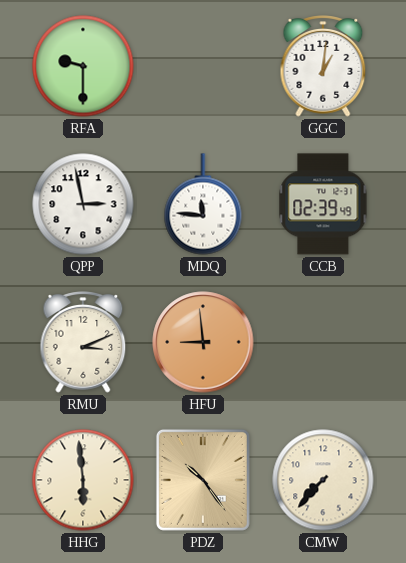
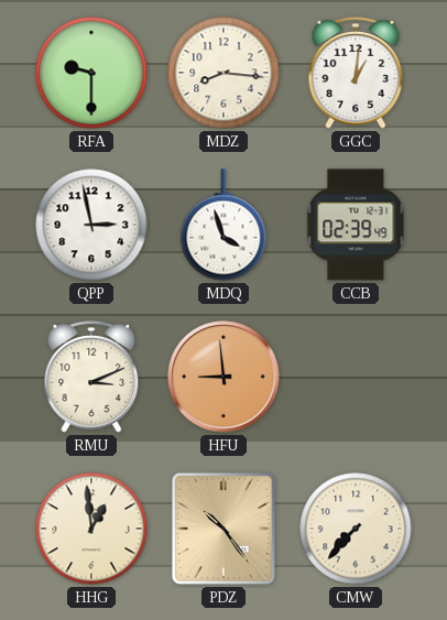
MDZ: none -> 8:16 (223, 73)
MDQ: 11:46 -> 3:57 (223, 225)
HHG: 5:59 -> 12:59 (91, 529)
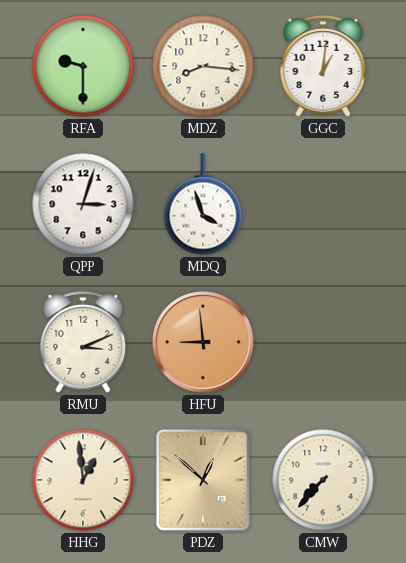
QPP: 2:58 -> 3:03 (83, 204)
CCB: 02:39 -> none (356, 225)
PDZ: 10:24 -> 12:52 (203, 480)
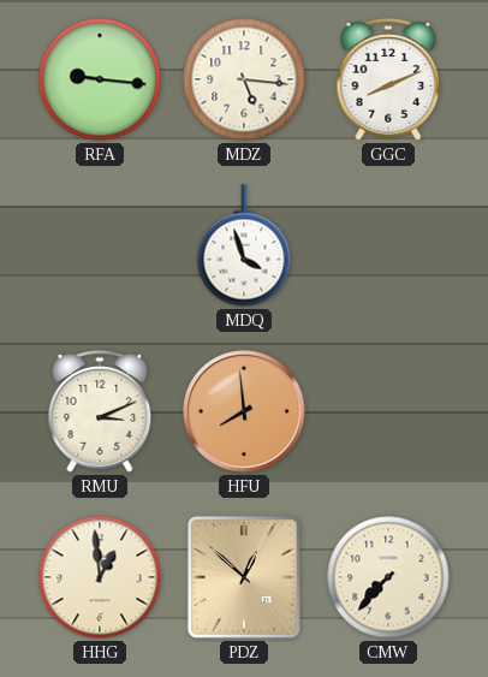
RFA: 9:30 -> 9:16 (100, 79)
MDZ: 8:16 -> 5:16 (244, 79)
GGC: 1:01 -> 8:11 (388, 79)
QPP: 3:03 -> none (83, 204)
HFU: 8:59 -> 7:59 (244, 411)
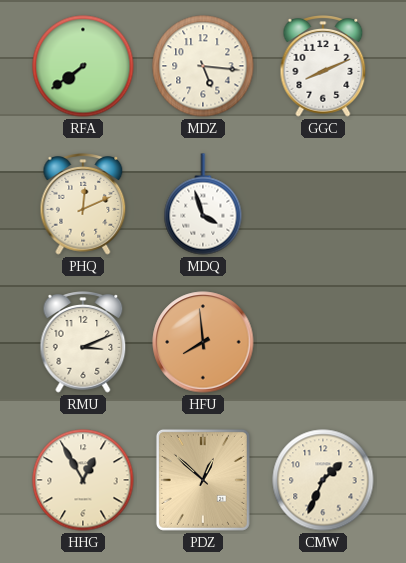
RFA: 9:16 -> 7:39 (83, 66)
PHQ: none -> 12:11 (83, 204)
HHG: 12:59 -> 12:55 (83, 480)
CMW: 7:37 -> 1:34 (323, 480)
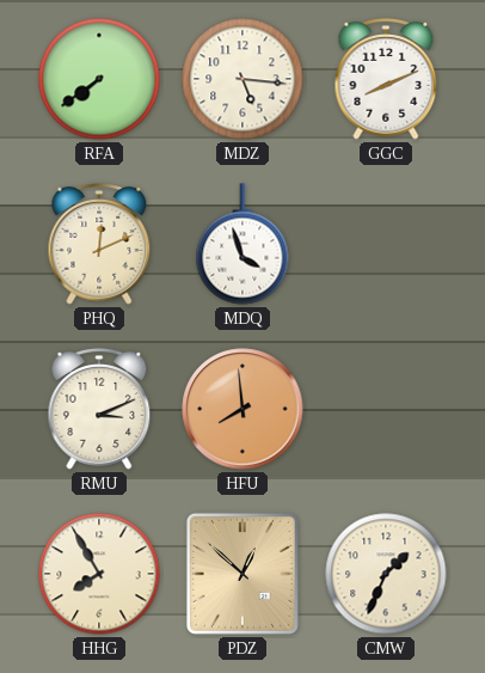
HHG: 12:55 -> 7:55 (99, 574)
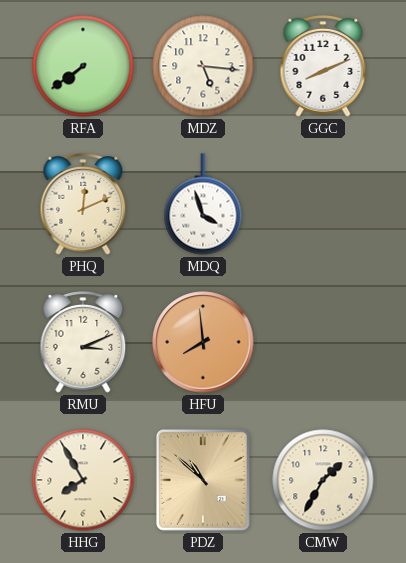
PDZ: 12:52 -> 10:52 (203, 480)
CMW: 1:34 -> 1:35 (323, 480)
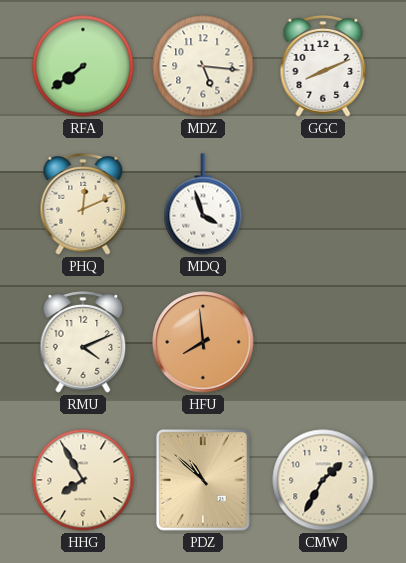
RMU: 3:11 -> 4:11 (83, 342)
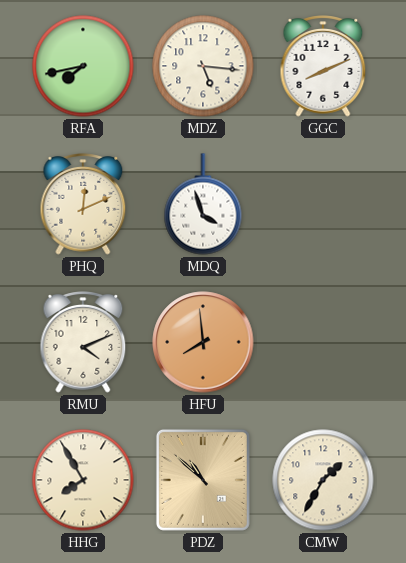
RFA: 7:39 -> 7:43 (83, 66)
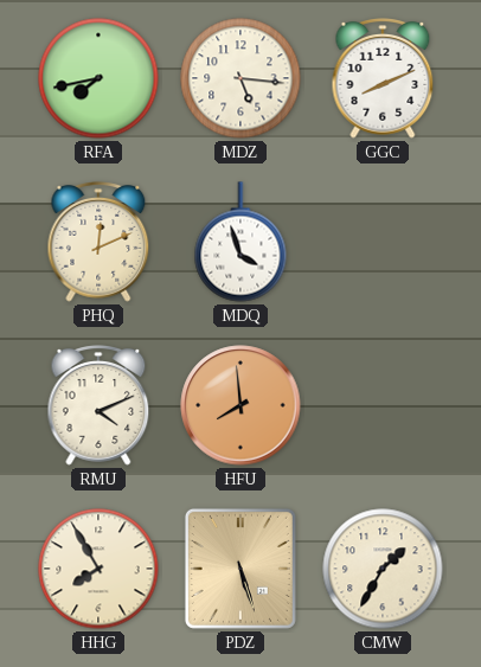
PDZ: 10:52 -> 5:27 (240, 569)
